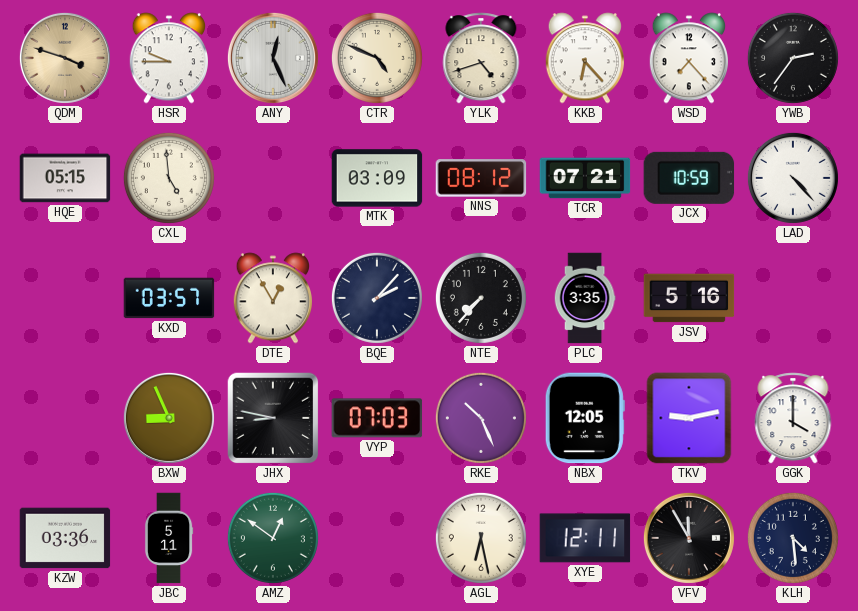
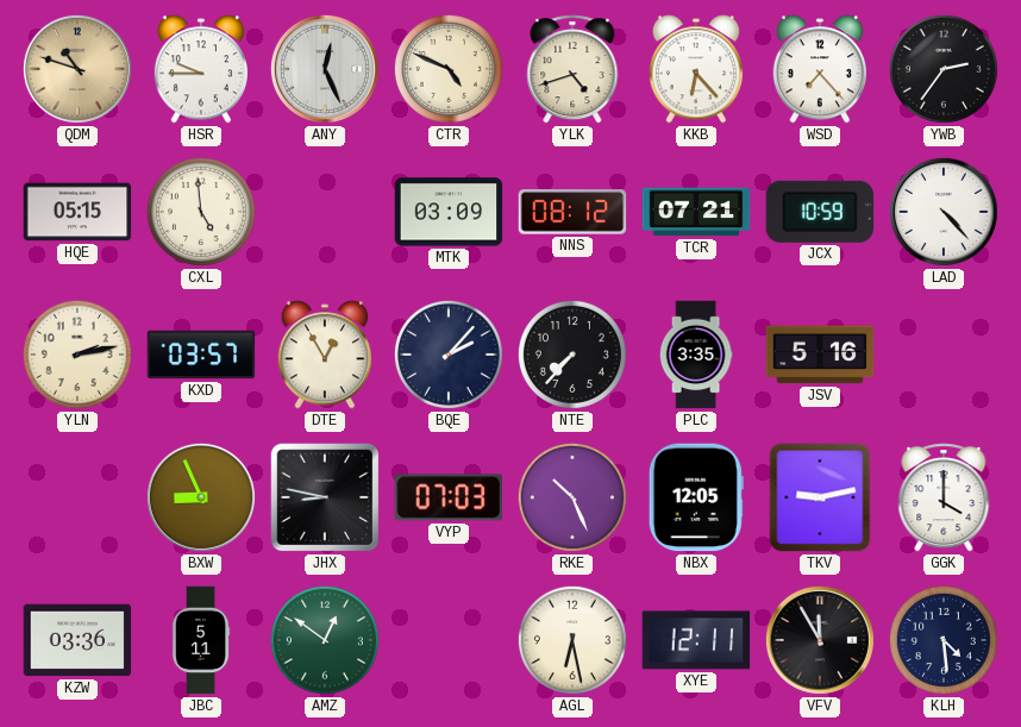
QDM: 3:48 -> 10:48 (77, 69)
YLN: none -> 2:13 (77, 355)
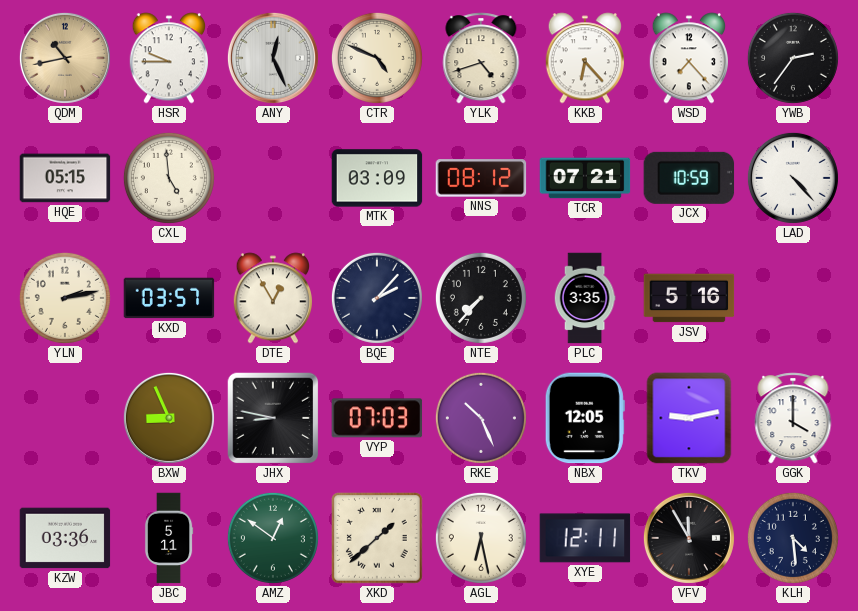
QDM: 10:48 -> 10:43 (65, 58)
XKD: none -> 1:38 (377, 538)
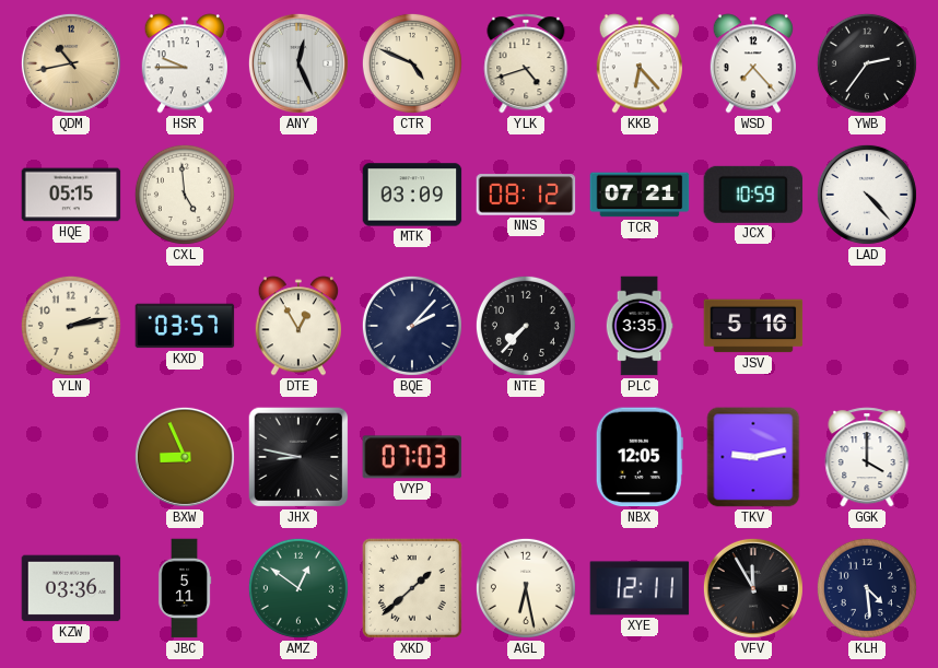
RKE: 10:26 -> none (481, 418)
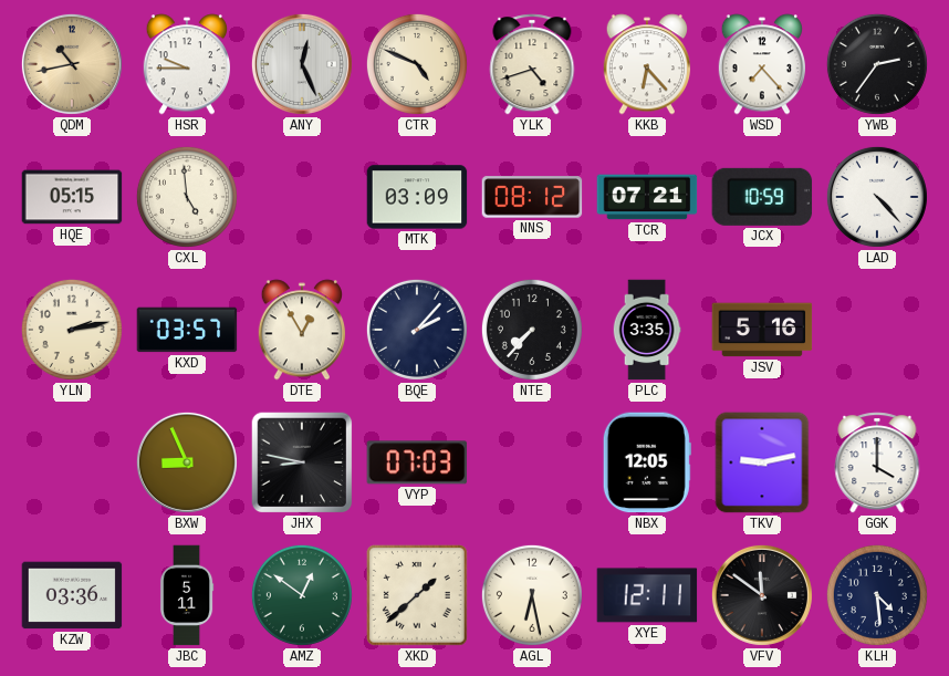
VFV: 11:55 -> 11:51 (762, 595)
